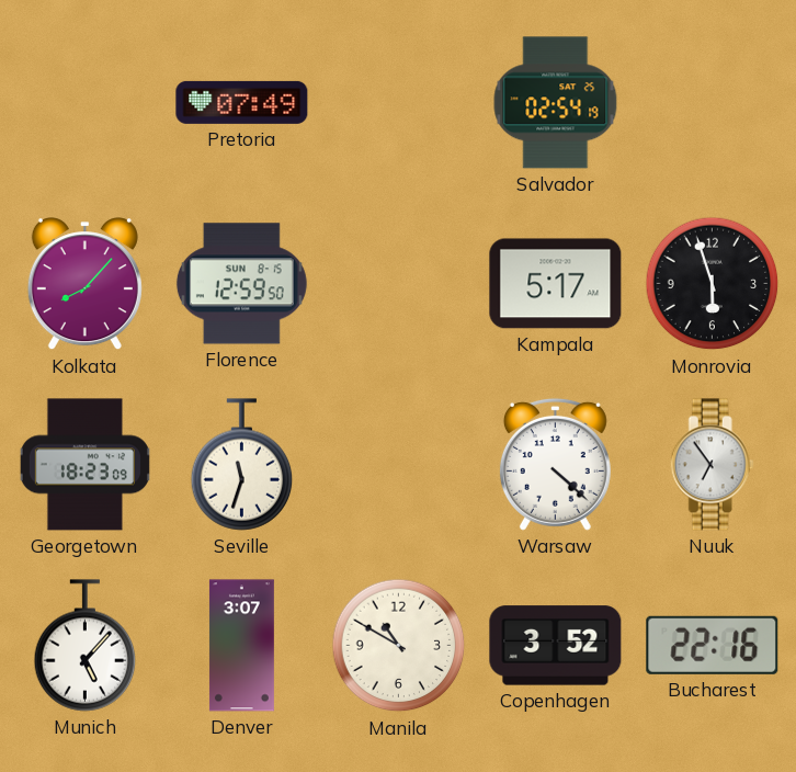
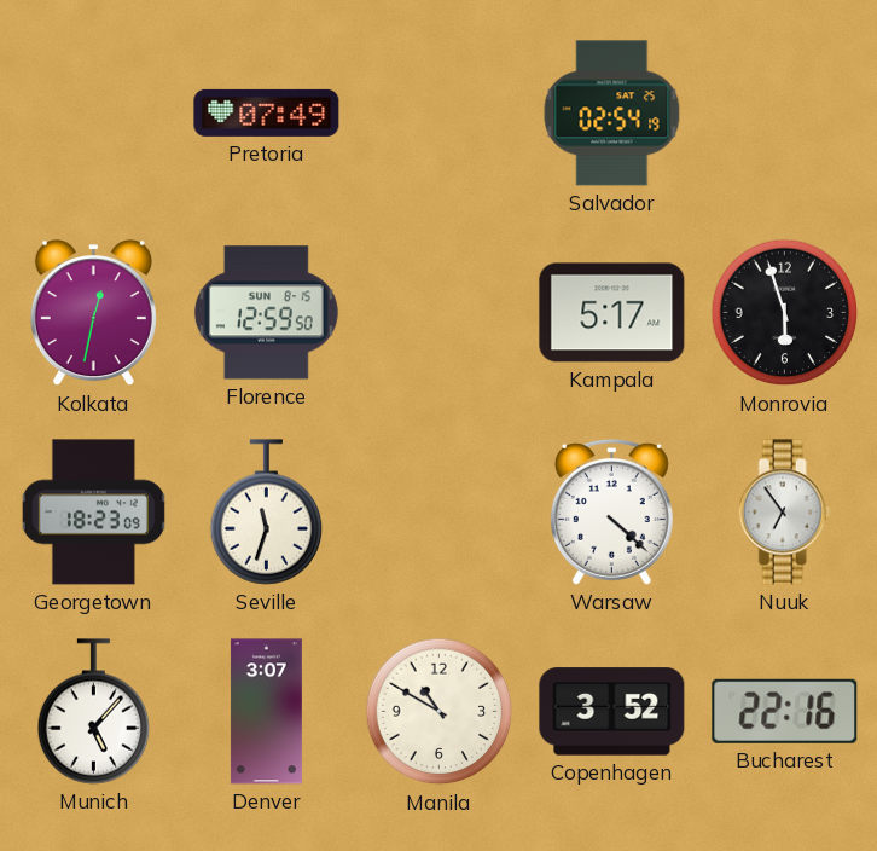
Kolkata: 8:07 -> 12:32 (93, 313)
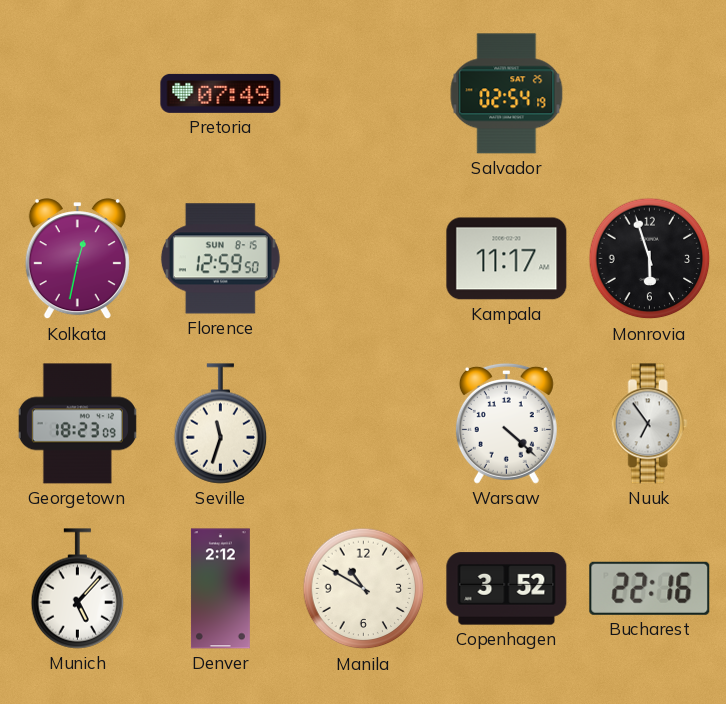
Kampala: 5:17 -> 11:17 (507, 259)
Denver: 3:07 -> 2:12 (220, 589)
